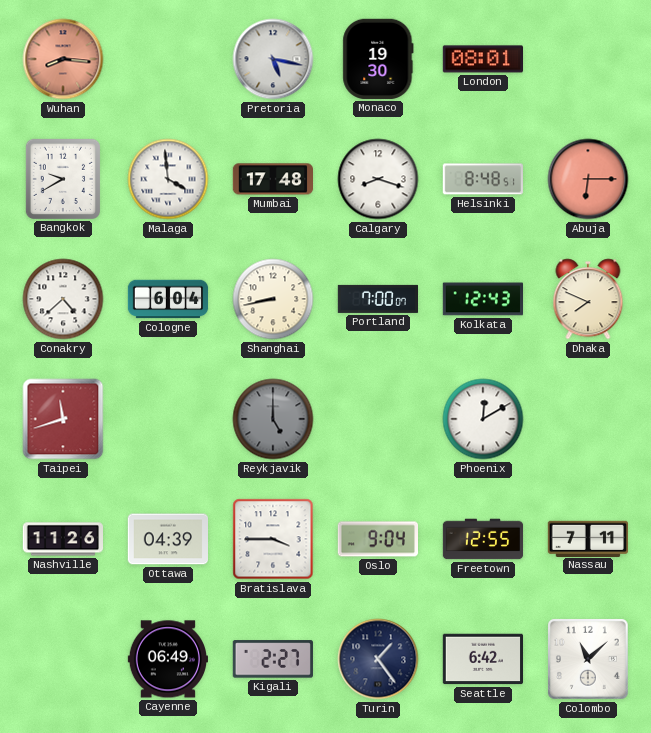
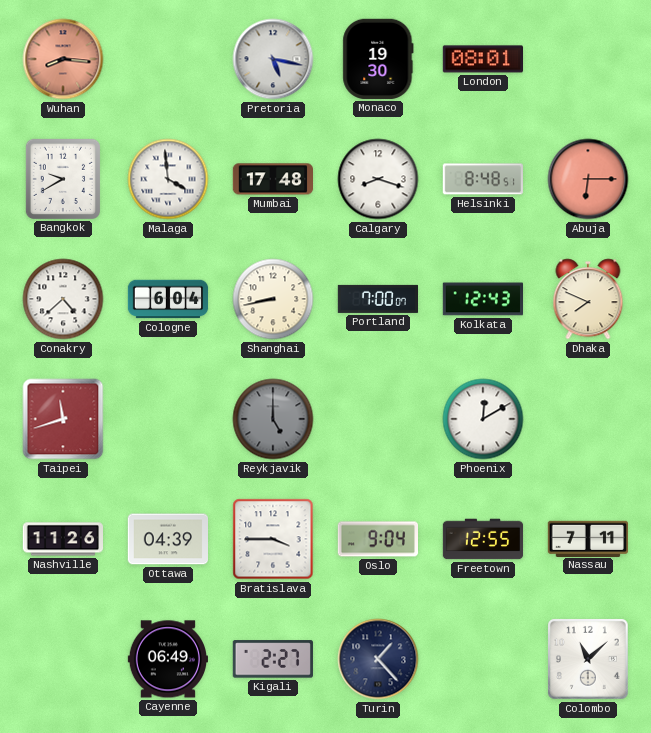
Turin: 1:24 -> 1:23 (378, 659)
Seattle: 6:42 -> none (482, 659)
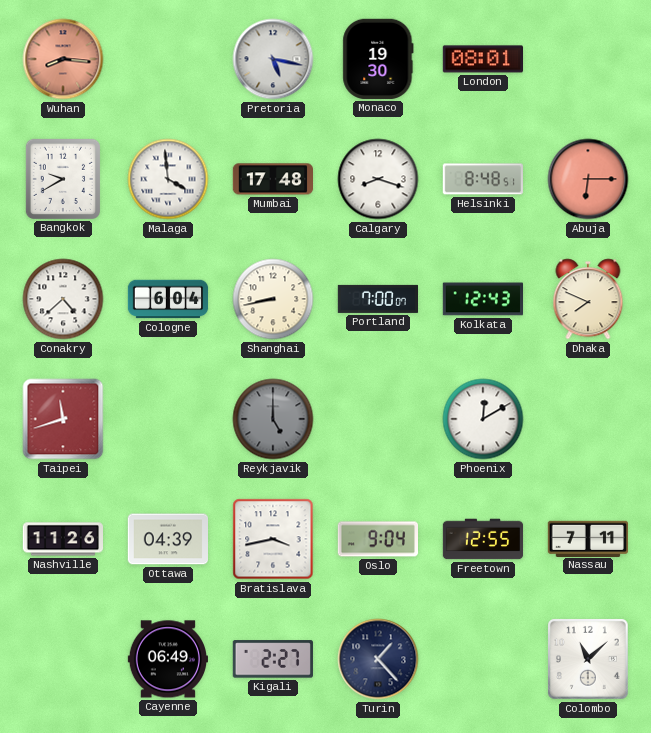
Bratislava: 3:45 -> 3:43 (273, 539)
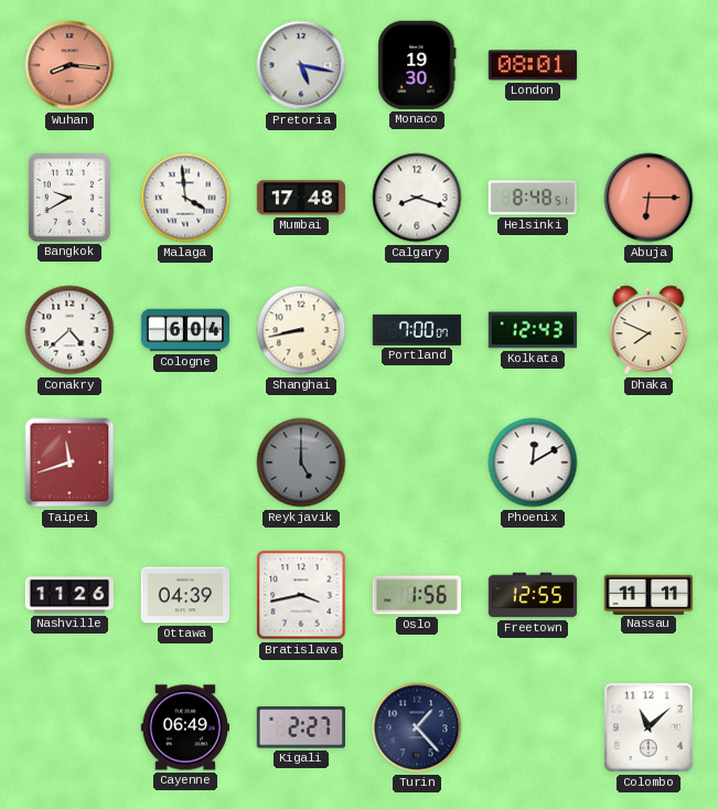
Oslo: 9:04 -> 1:56 (416, 595)
Nassau: 7:11 -> 11:11 (647, 594)
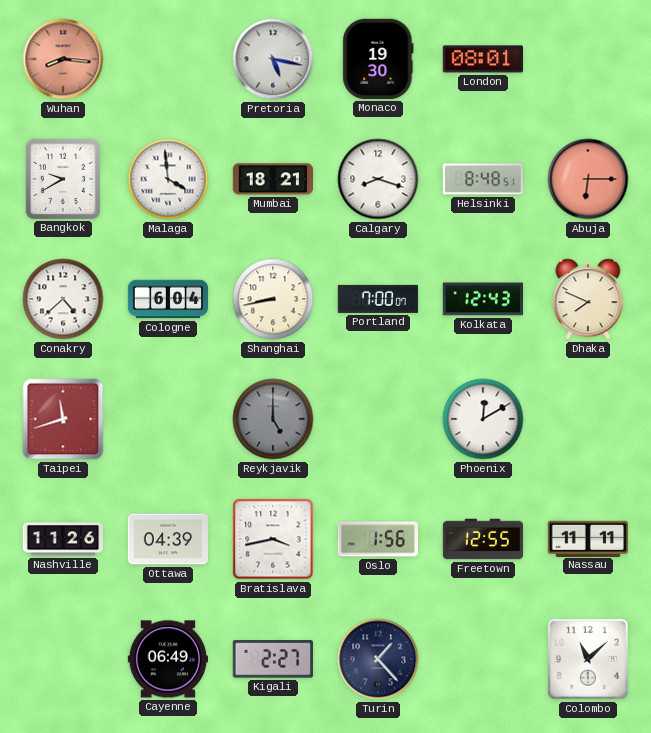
Mumbai: 17:48 -> 18:21 (272, 179)
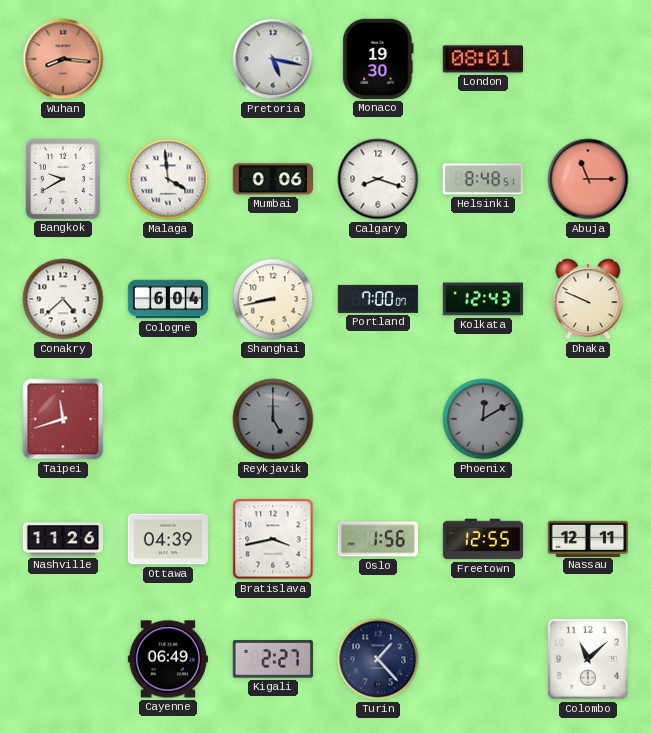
Mumbai: 18:21 -> 0:06 (272, 179)
Abuja: 6:15 -> 11:15 (588, 179)
Dhaka: 7:49 -> 9:49 (588, 299)
Phoenix dial: white -> grey (483, 419)
Nassau: 11:11 -> 12:11 (587, 538)
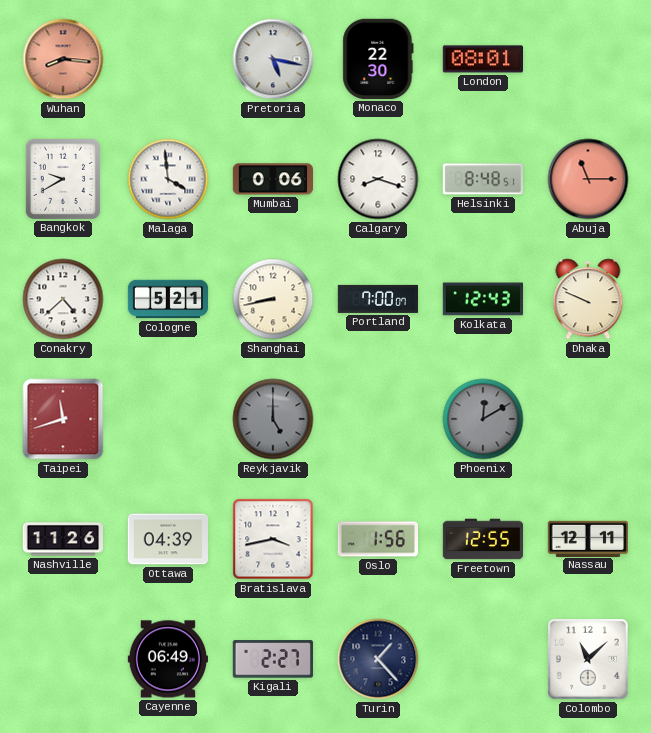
Monaco: 19:30 -> 22:30 (378, 59)
Cologne: 6:04 -> 5:21 (168, 299)
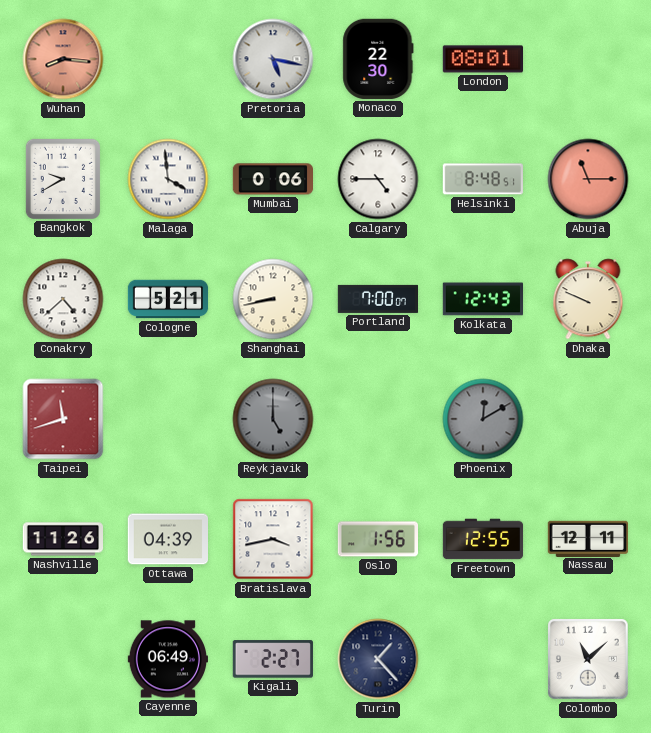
Calgary: 8:18 -> 4:45 (378, 179)
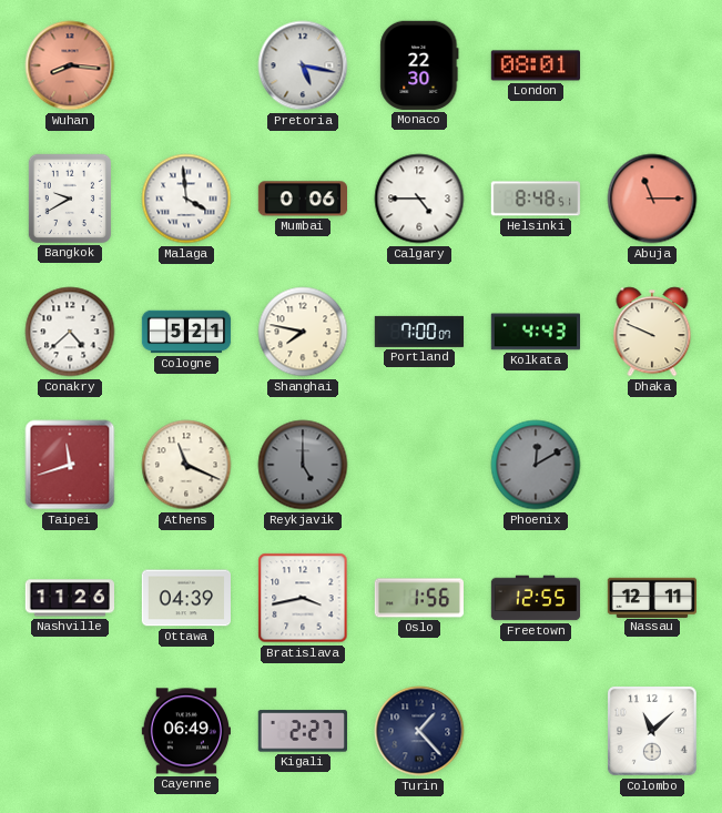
Shanghai: 8:43 -> 7:47 (303, 332)
Kolkata: 12:43 -> 4:43 (535, 332)
Athens: none -> 11:19 (186, 465)
